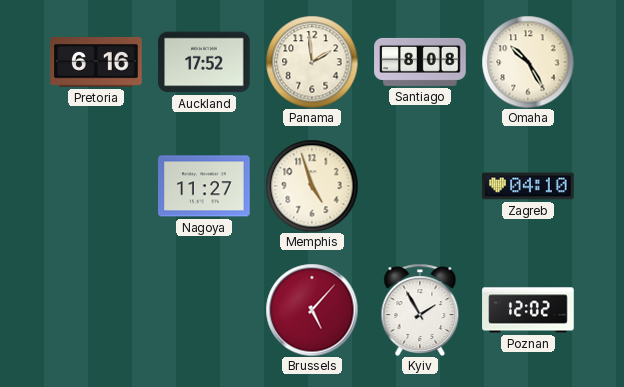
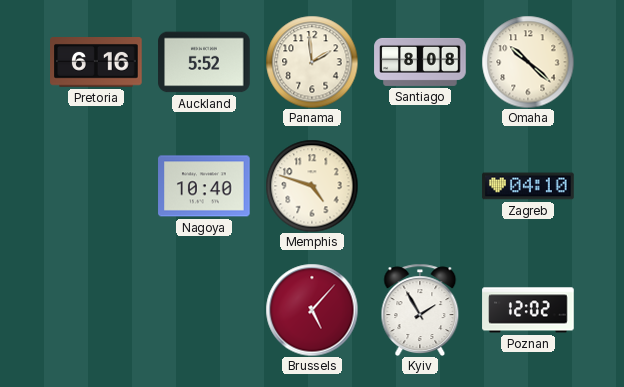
Auckland: 17:52 -> 5:52 (204, 62)
Omaha: 10:25 -> 10:22 (528, 62)
Nagoya: 11:27 -> 10:40 (204, 186)
Memphis: 4:57 -> 4:48 (312, 186)
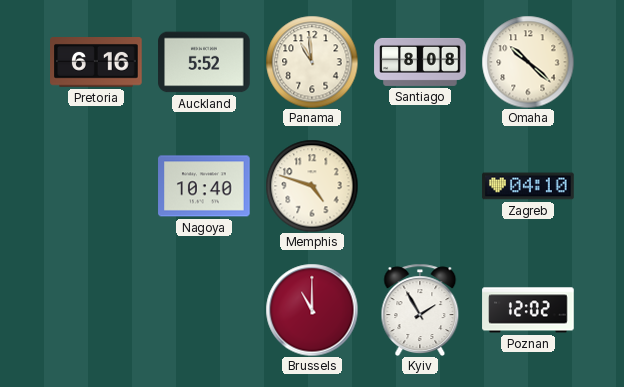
Panama: 1:59 -> 10:59 (312, 62)
Brussels: 5:07 -> 11:00 (312, 310)
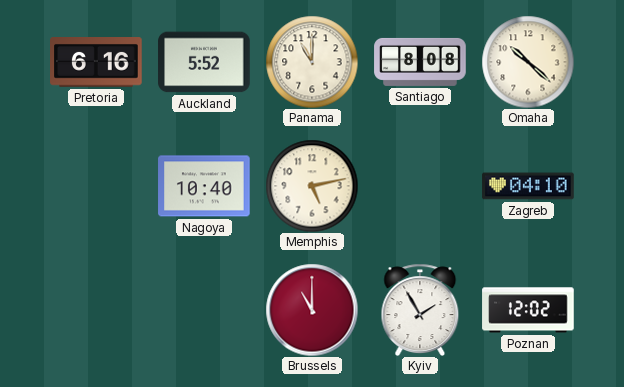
Panama: 10:59 -> 11:00 (312, 62)
Memphis: 4:48 -> 5:13 (312, 186)
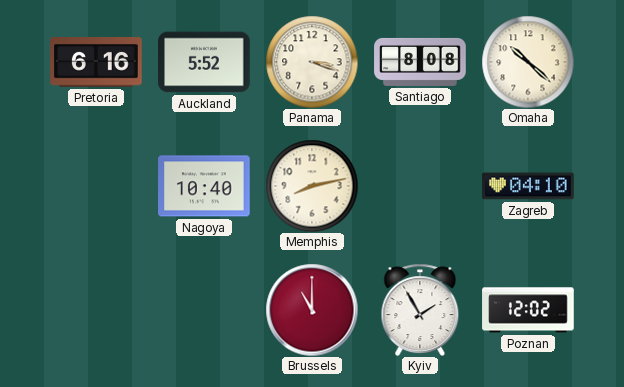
Panama: 11:00 -> 3:18 (312, 62)
Memphis: 5:13 -> 8:13 (312, 186)
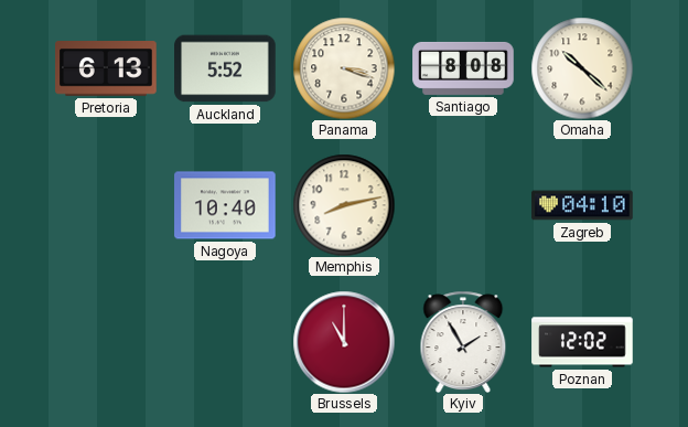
Pretoria: 6:16 -> 6:13 (106, 70)
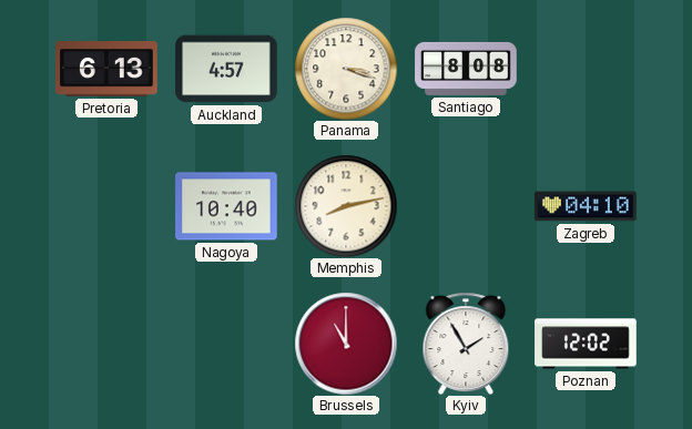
Auckland: 5:52 -> 4:57 (226, 69)
Omaha: 10:22 -> none (582, 68)
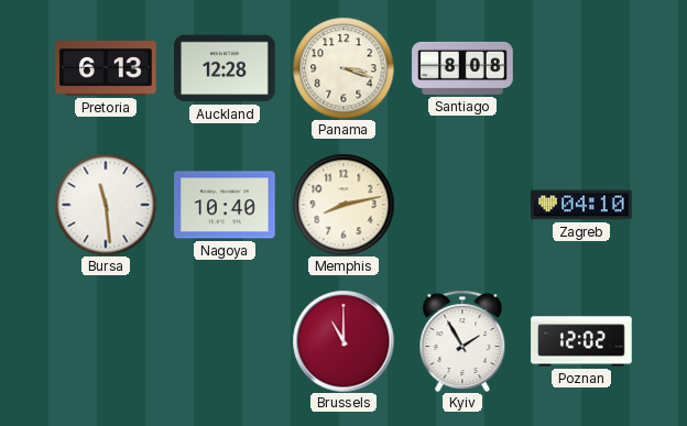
Auckland: 4:57 -> 12:28 (225, 68)
Bursa: none -> 11:29 (106, 205)
